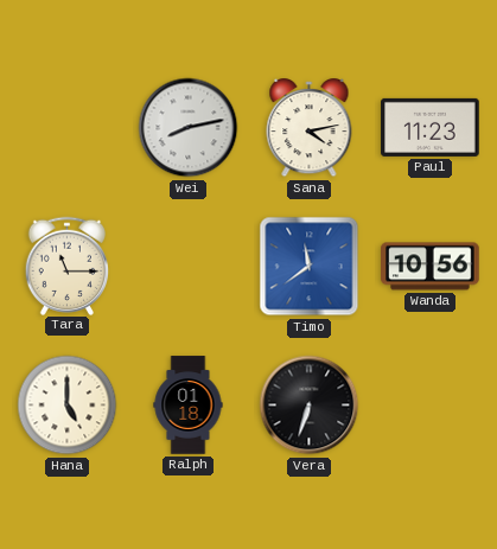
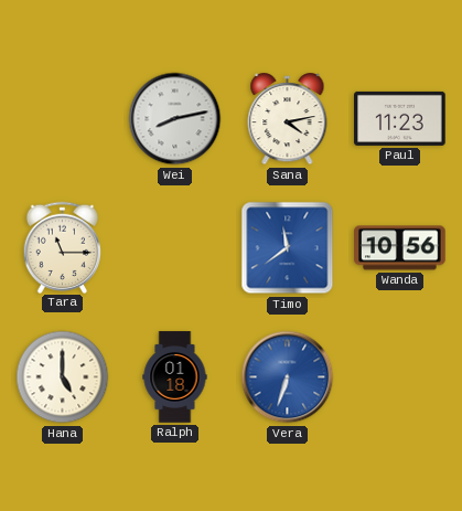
Vera dial: black -> blue (288, 377)
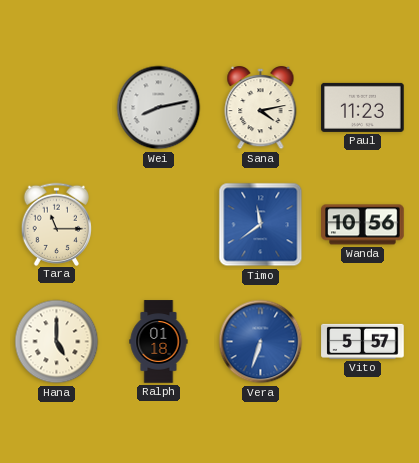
Vito: none -> 5:57 (363, 341)
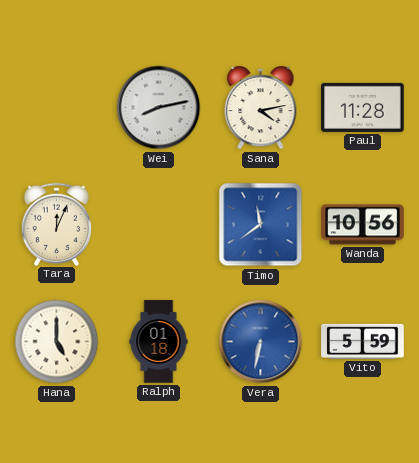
Paul: 11:23 -> 11:28 (363, 107)
Tara: 11:15 -> 12:04 (57, 224)
Vera: 6:33 -> 6:32 (261, 342)
Vito: 5:57 -> 5:59 (363, 341)
